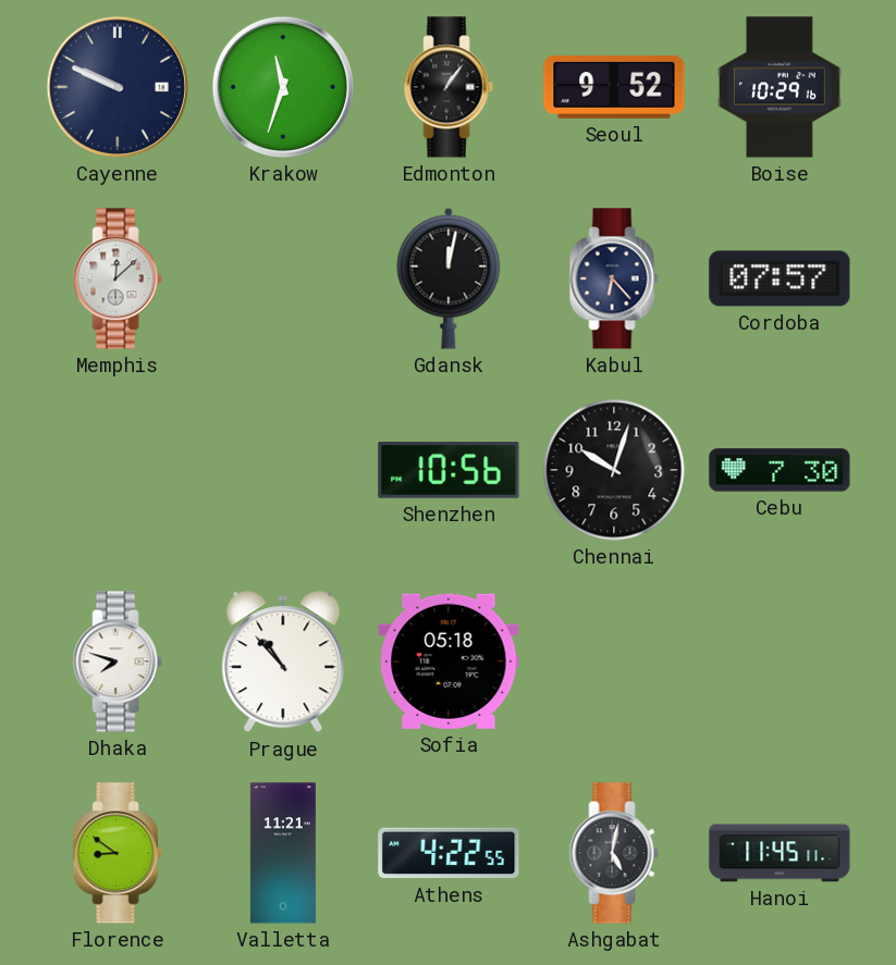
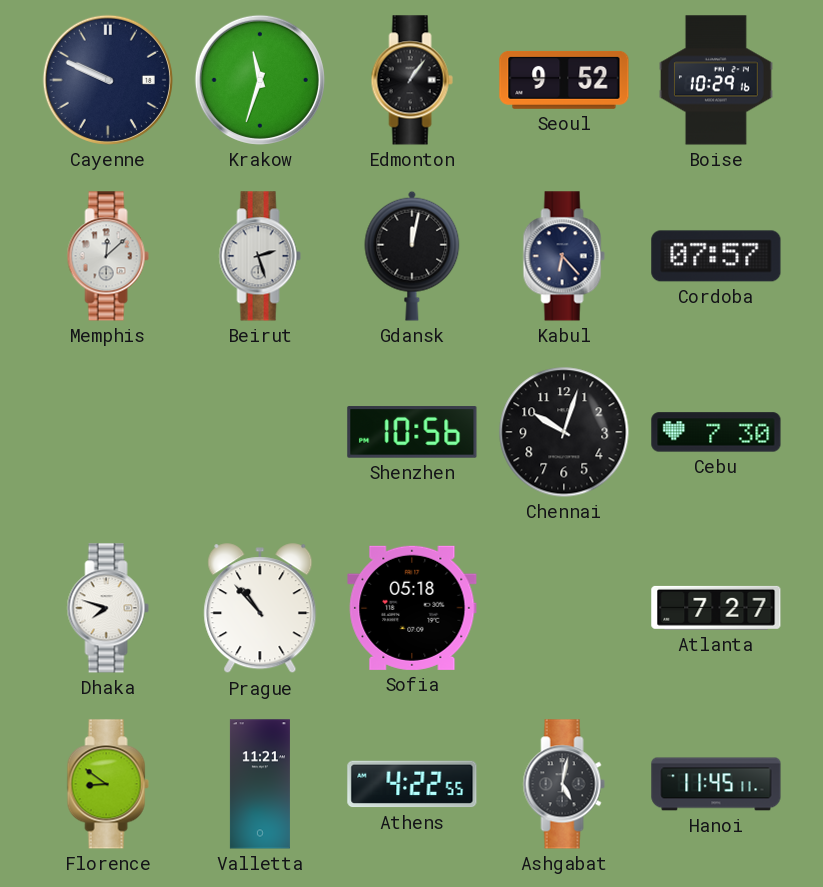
Beirut: none -> 2:27 (260, 256)
Atlanta: none -> 7:27 (716, 608)
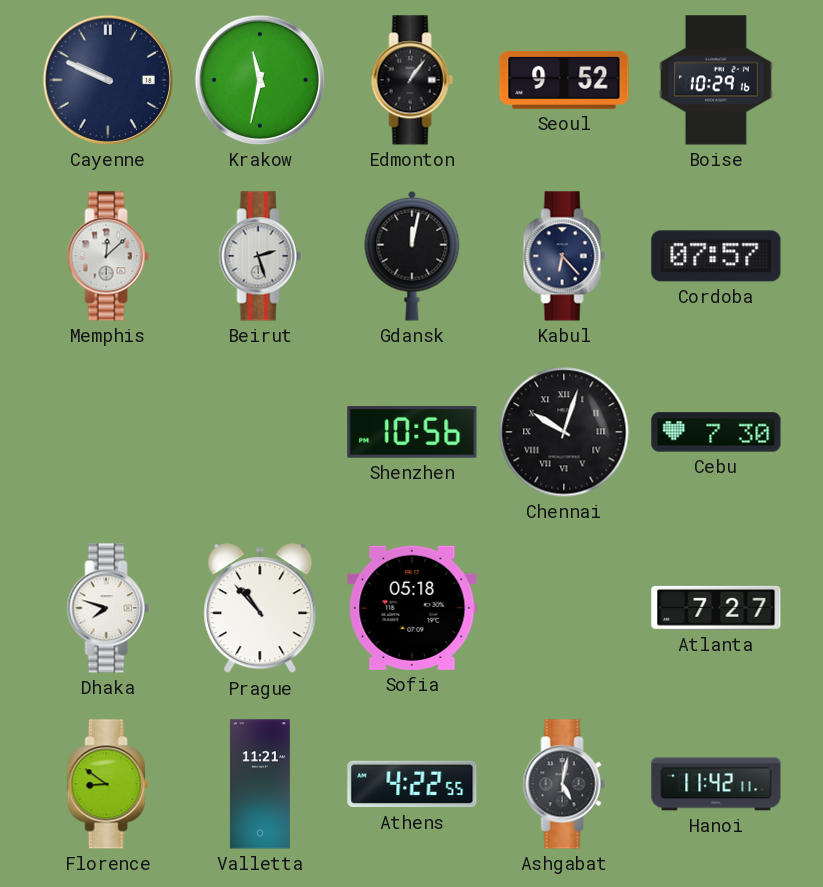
Krakow: 11:33 -> 11:32 (260, 80)
Chennai numerals: Arabic -> Roman (564, 432)
Hanoi: 11:45 -> 11:42 (716, 784)
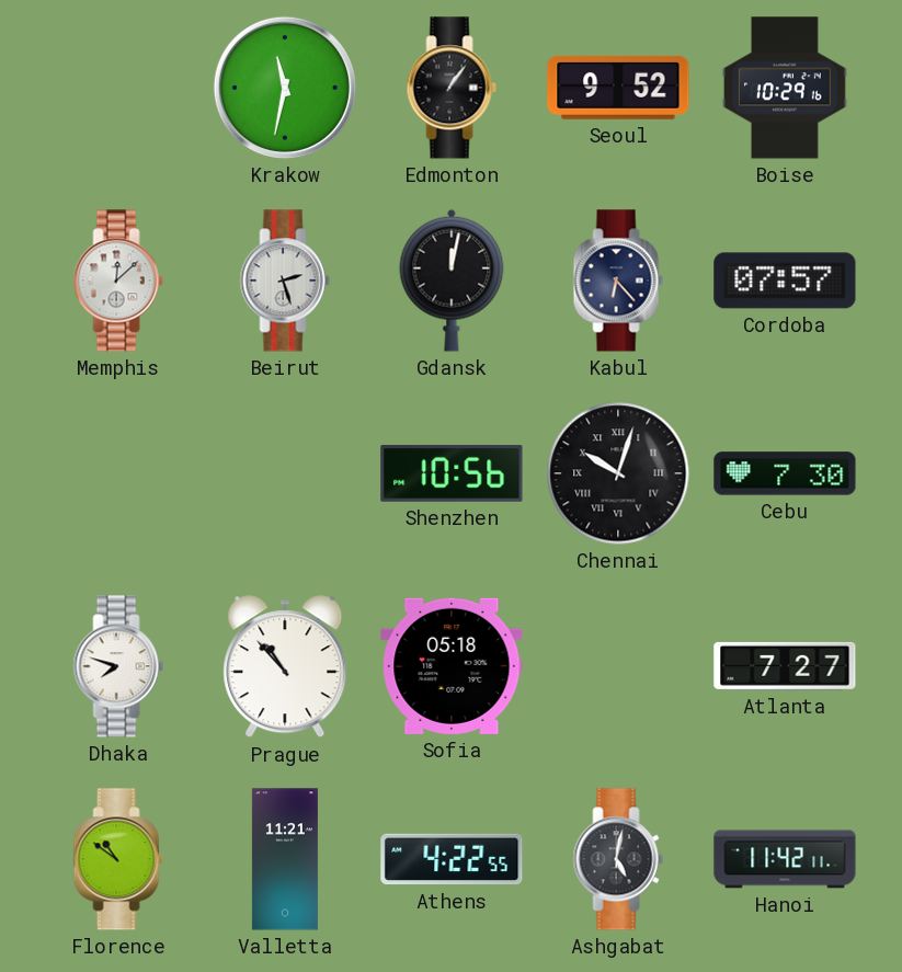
Cayenne: 9:49 -> none (108, 80)
Florence: 8:51 -> 10:51 (118, 859)
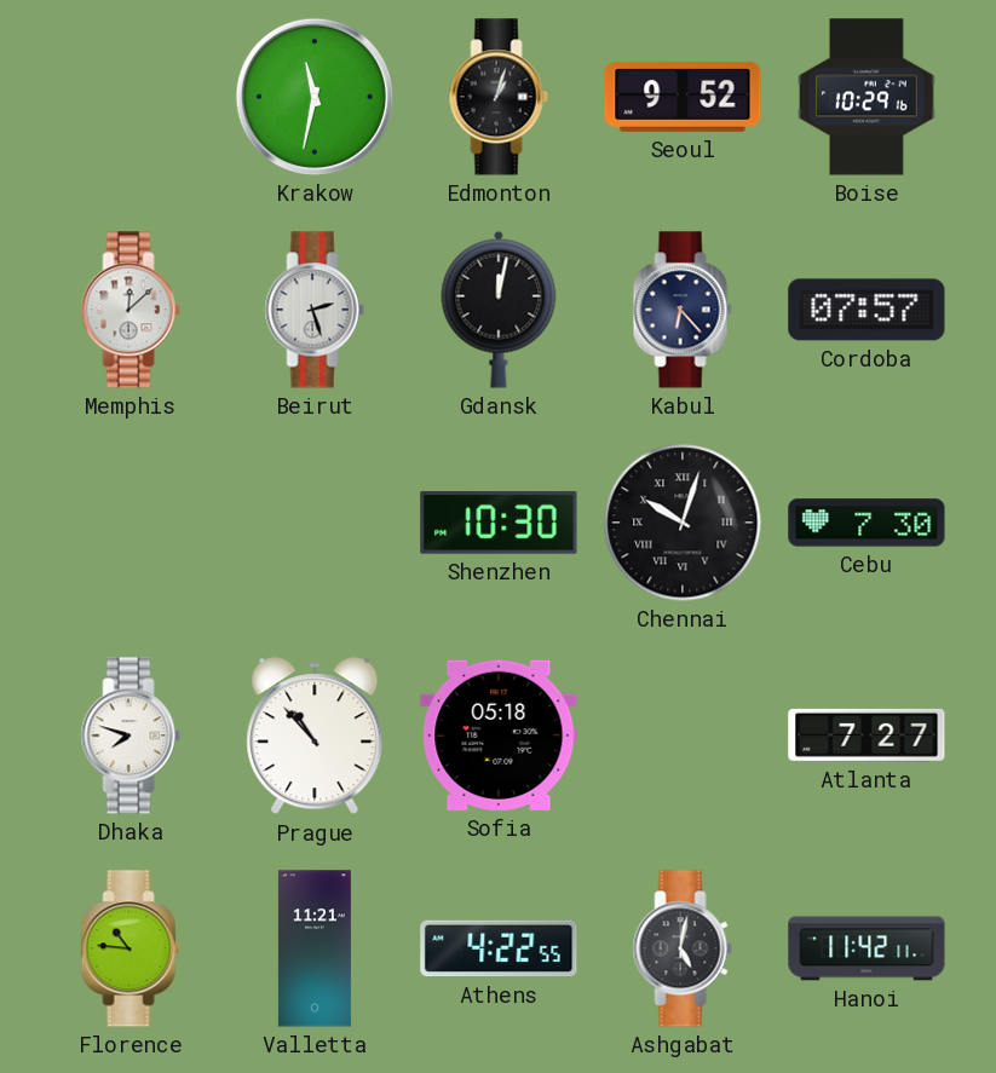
Edmonton: 1:06 -> 1:03 (499, 97)
Shenzhen: 10:56 -> 10:30 (499, 523)
Florence: 10:51 -> 10:46 (131, 948)
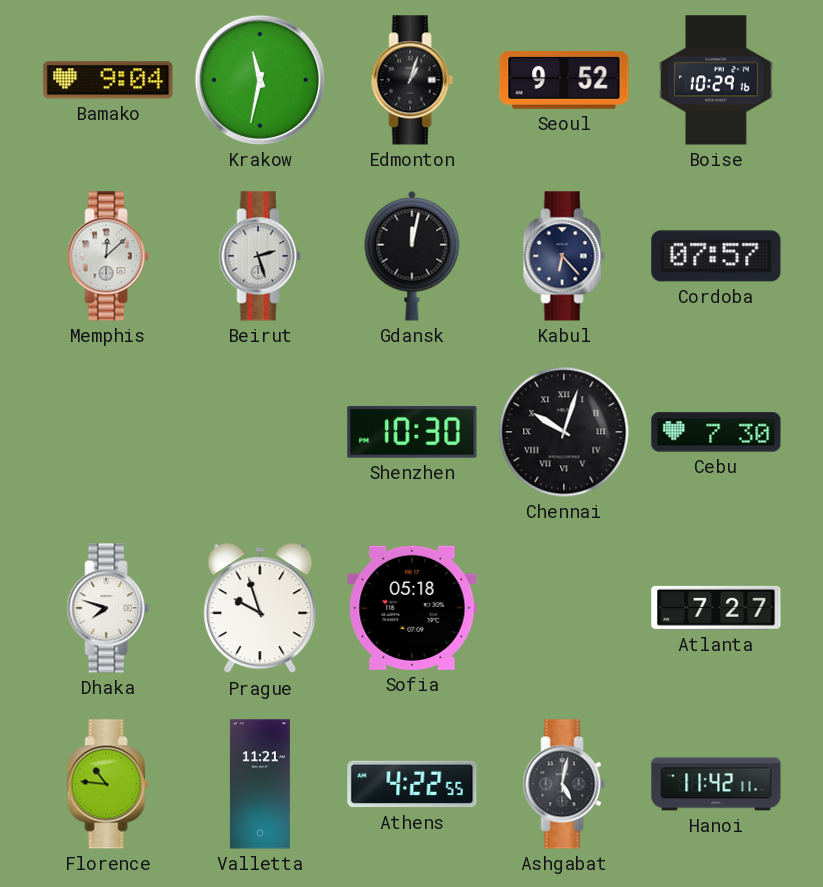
Bamako: none -> 9:04 (108, 80)
Prague: 10:53 -> 9:57 (260, 609)
